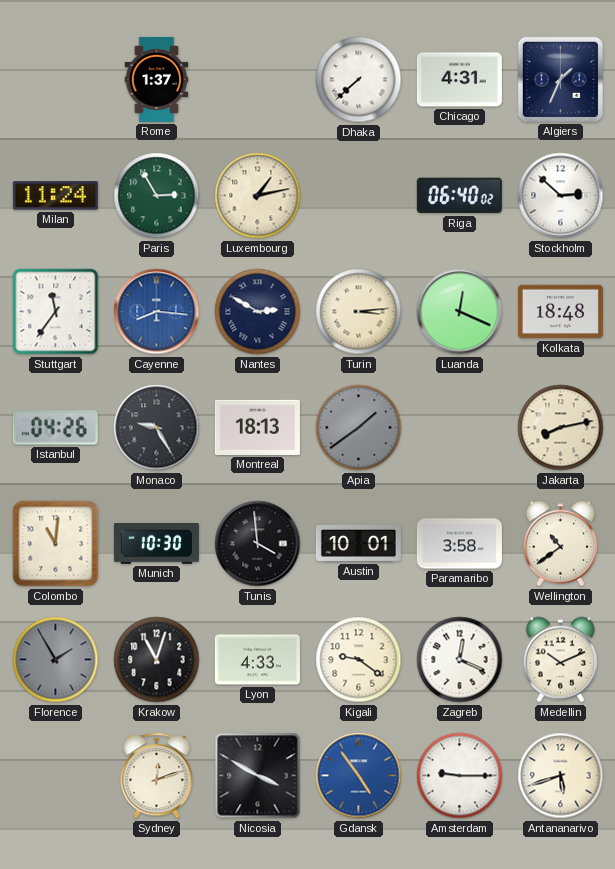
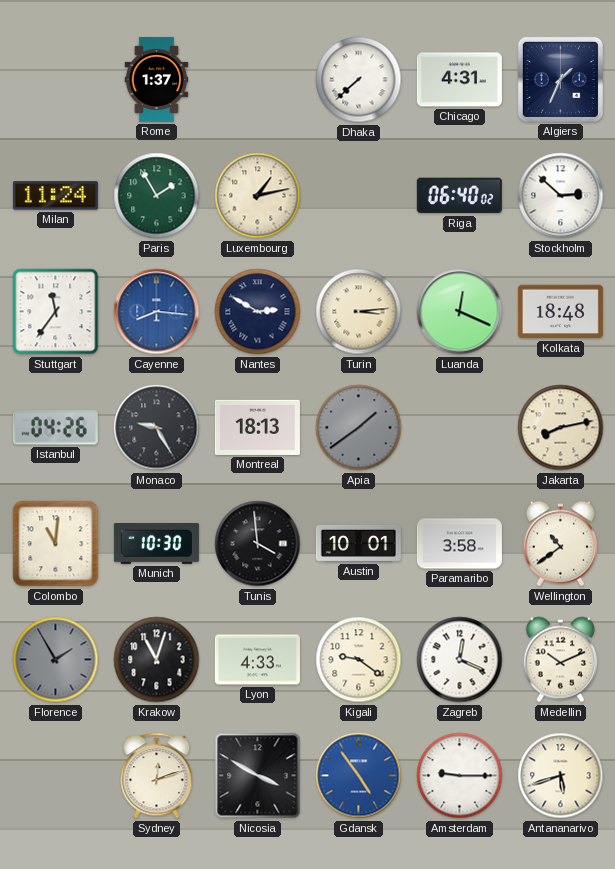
Paris: 2:55 -> 1:55 (157, 196)
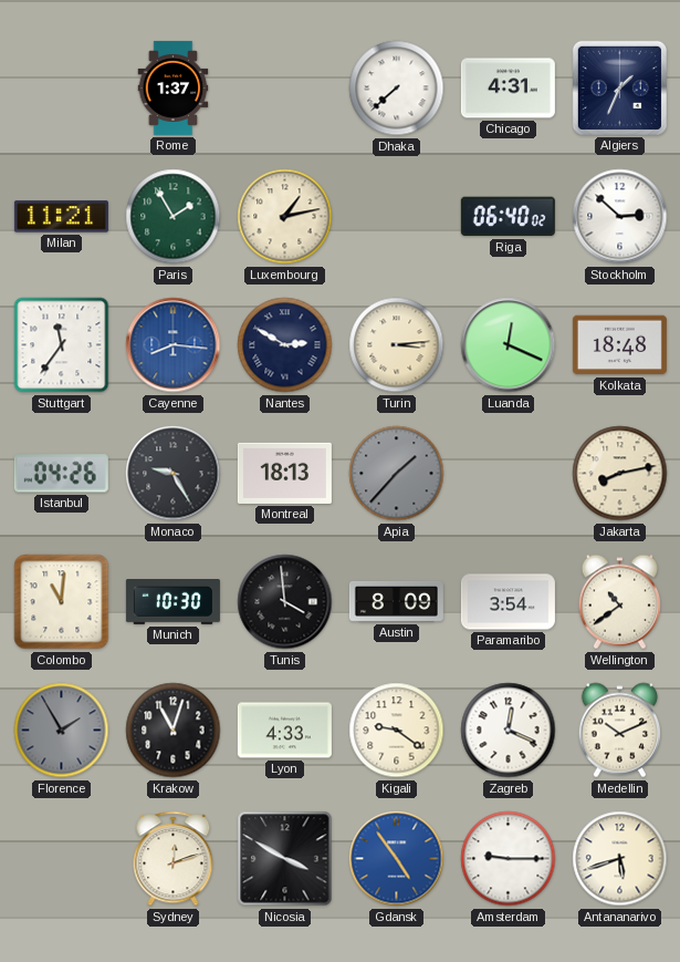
Milan: 11:24 -> 11:21 (61, 217)
Apia: 1:39 -> 1:37 (397, 474)
Austin: 10:01 -> 8:09 (396, 601)
Paramaribo: 3:58 -> 3:54 (508, 602)
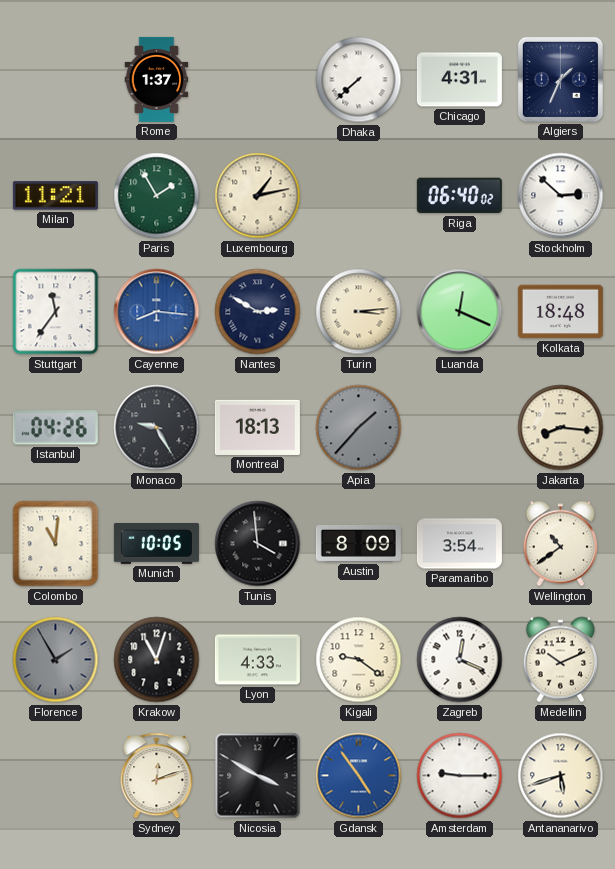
Jakarta: 8:13 -> 8:16 (561, 428)
Munich: 10:30 -> 10:05 (156, 544)
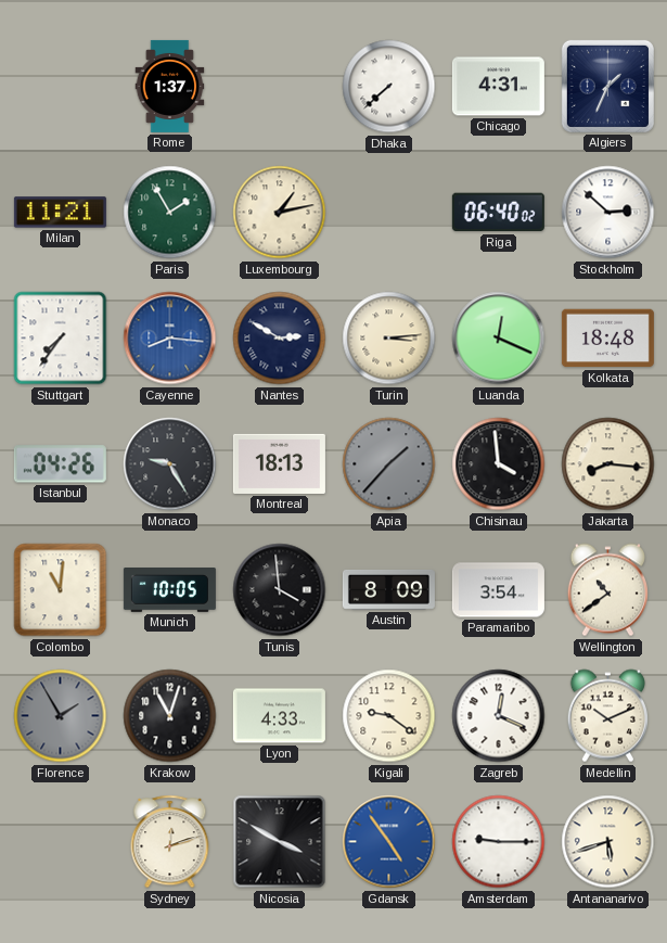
Stuttgart: 11:36 -> 7:36 (61, 339)
Chisinau: none -> 3:59 (499, 464)
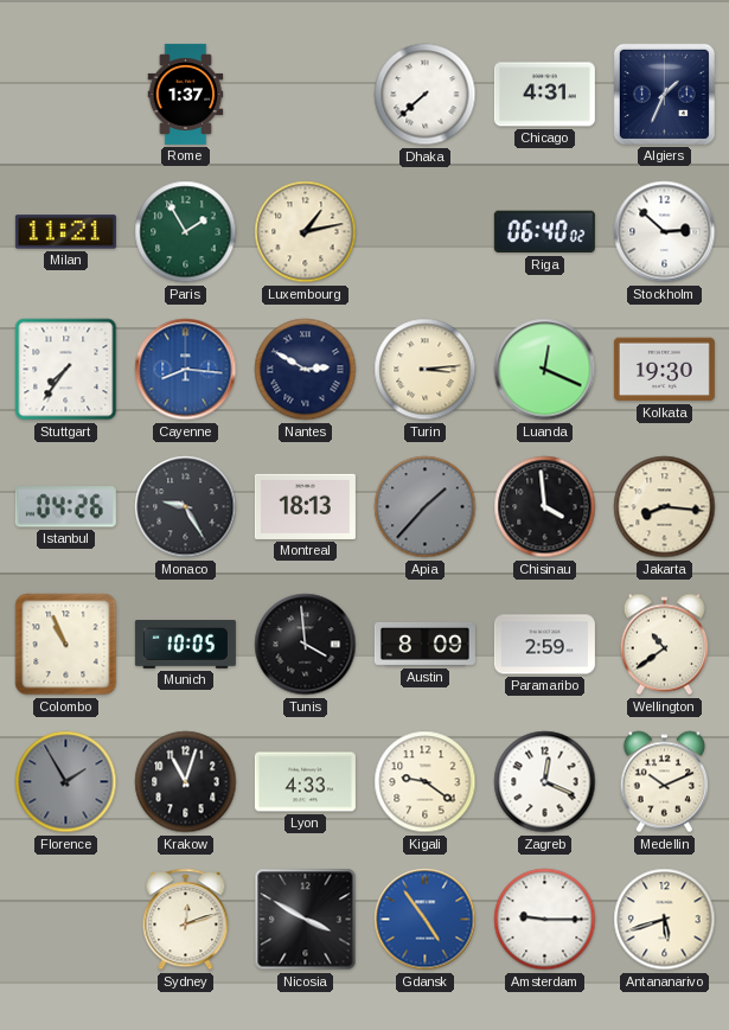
Kolkata: 18:48 -> 19:30 (664, 370)
Colombo: 11:01 -> 10:56 (66, 645)
Paramaribo: 3:54 -> 2:59 (544, 645)
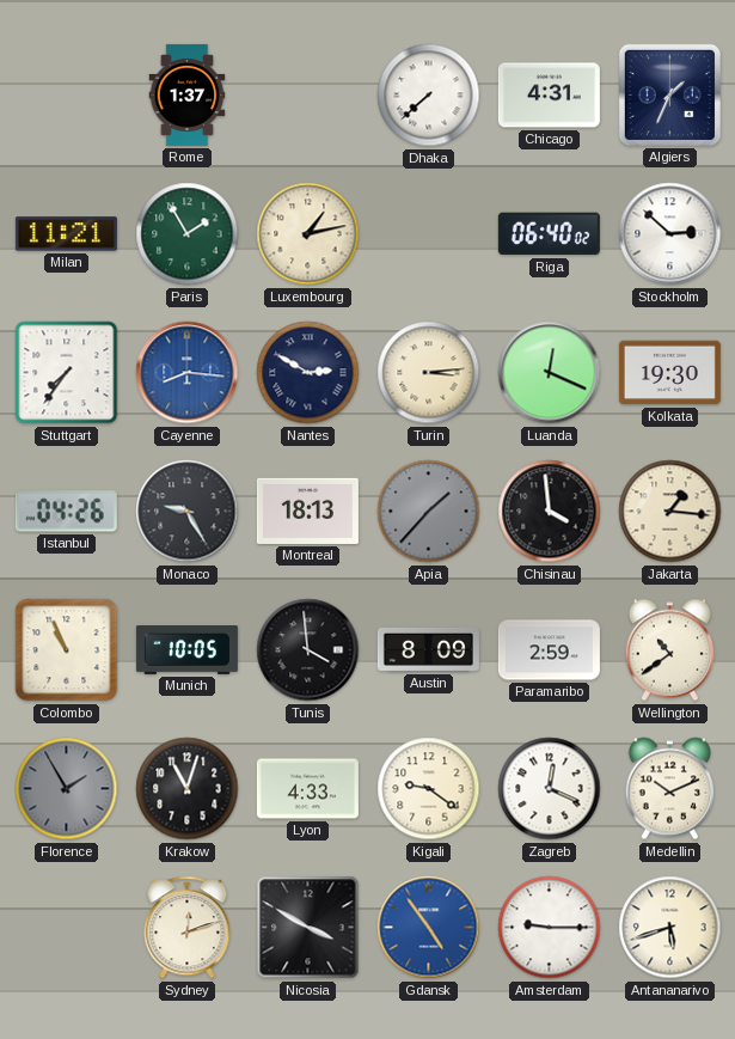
Jakarta: 8:16 -> 1:16 (670, 512)
